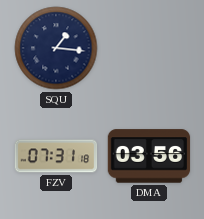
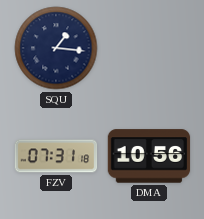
DMA: 03:56 -> 10:56 (149, 156)
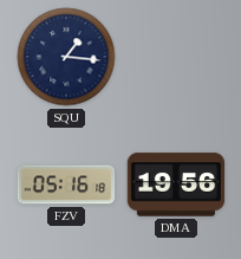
FZV: 07:31 -> 05:16 (66, 184)
DMA: 10:56 -> 19:56 (176, 184)
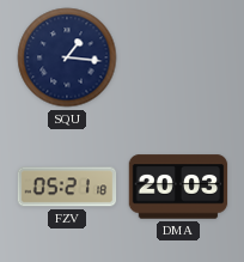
FZV: 05:16 -> 05:21 (67, 187)
DMA: 19:56 -> 20:03 (178, 187)
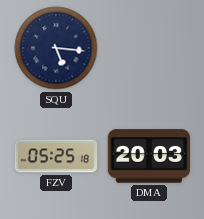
SQU: 1:16 -> 5:16 (56, 48)
FZV: 05:21 -> 05:25 (56, 156)
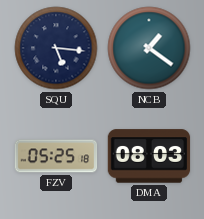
NCB: none -> 1:21 (149, 48)
DMA: 20:03 -> 08:03 (149, 156)
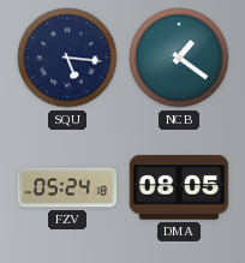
FZV: 05:25 -> 05:24 (67, 187)
DMA: 08:03 -> 08:05 (179, 187)
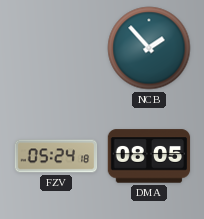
SQU: 5:16 -> none (67, 58)
NCB: 1:21 -> 1:53 (149, 48)
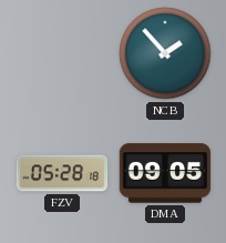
FZV: 05:24 -> 05:28 (62, 173)
DMA: 08:05 -> 09:05 (165, 173)
